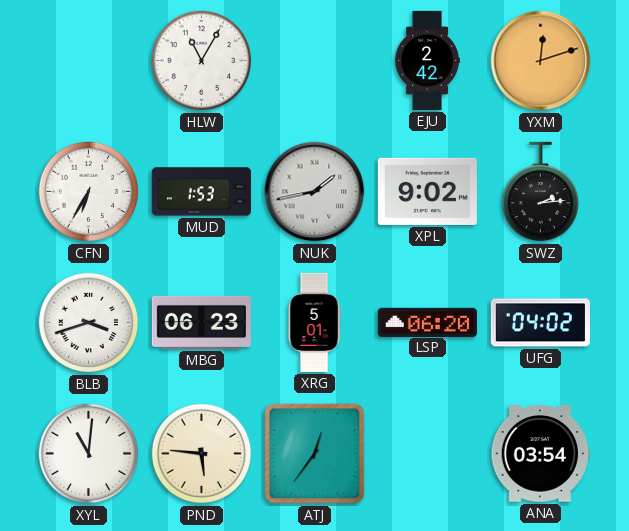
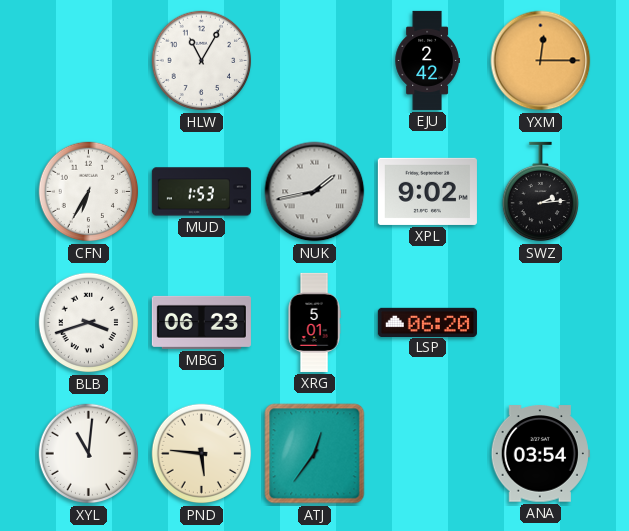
YXM: 12:12 -> 12:15 (541, 61)
UFG: 04:02 -> none (540, 323)
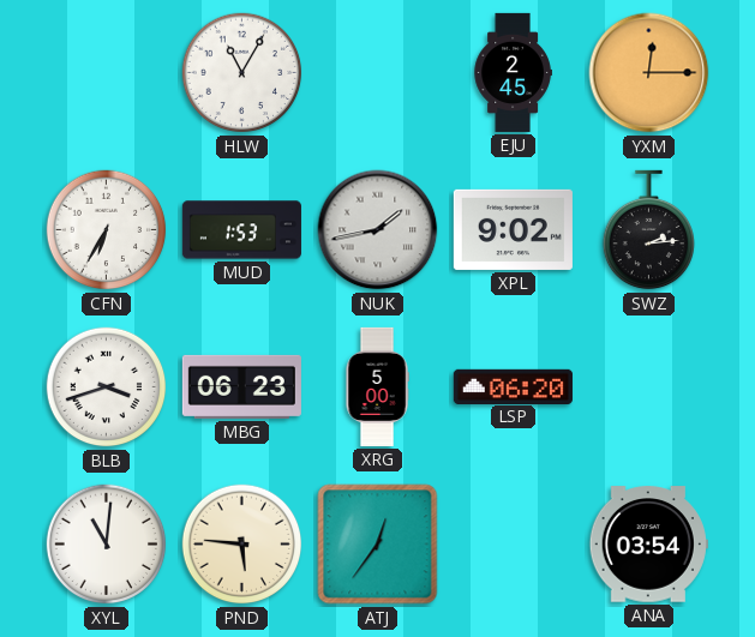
EJU: 2:42 -> 2:45 (513, 72)
XRG: 5:01 -> 5:00 (377, 386)
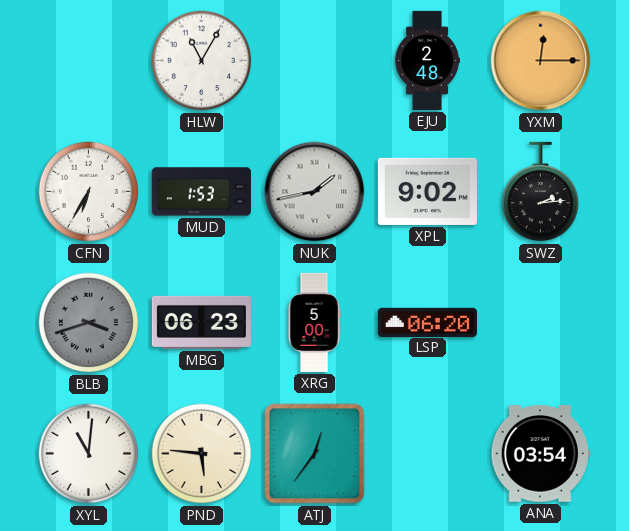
EJU: 2:45 -> 2:48 (427, 60)
BLB dial: white -> grey (89, 323)
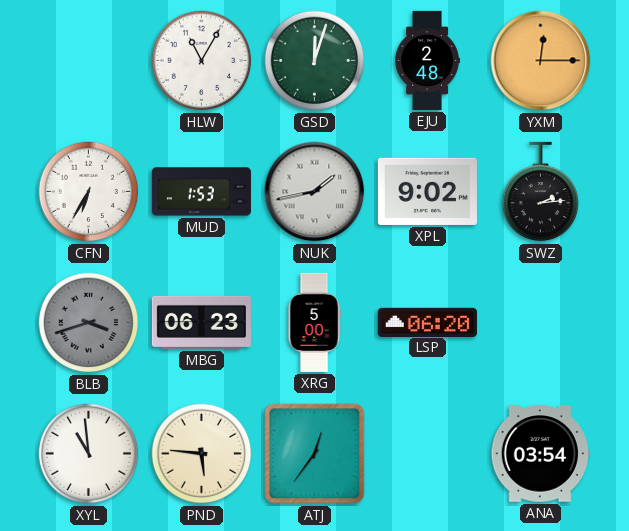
GSD: none -> 12:03 (315, 61)
XYL: 11:01 -> 10:59 (89, 454)
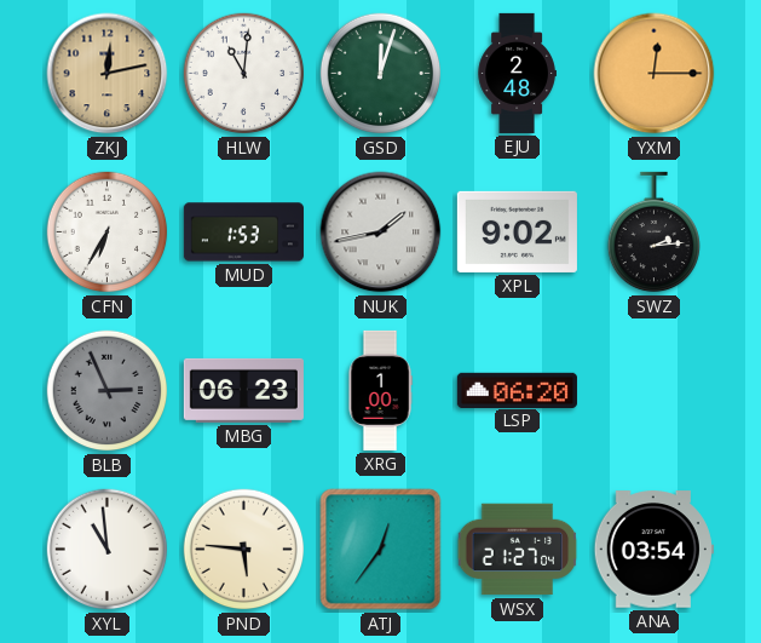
ZKJ: none -> 12:13 (108, 74)
HLW: 11:05 -> 11:01 (244, 74)
BLB: 3:42 -> 2:56 (108, 391)
XRG: 5:00 -> 1:00 (380, 390)
WSX: none -> 21:27 (518, 550)
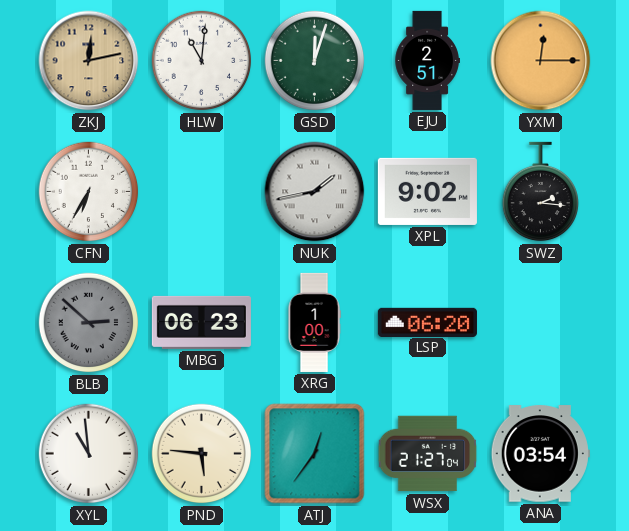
EJU: 2:48 -> 2:51 (427, 60)
MUD: 1:53 -> none (243, 232)
SWZ: 2:14 -> 2:16 (540, 192)
BLB: 2:56 -> 2:52 (89, 323)
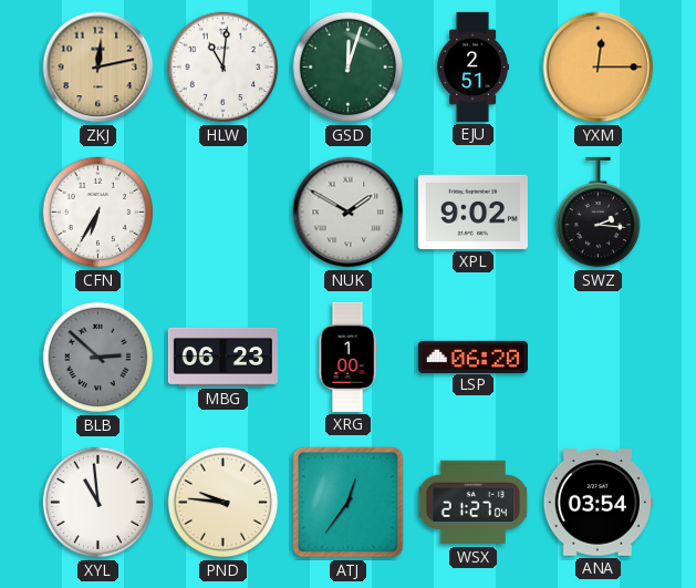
NUK: 1:43 -> 1:50 (349, 213)
PND: 5:46 -> 9:46 (224, 503)
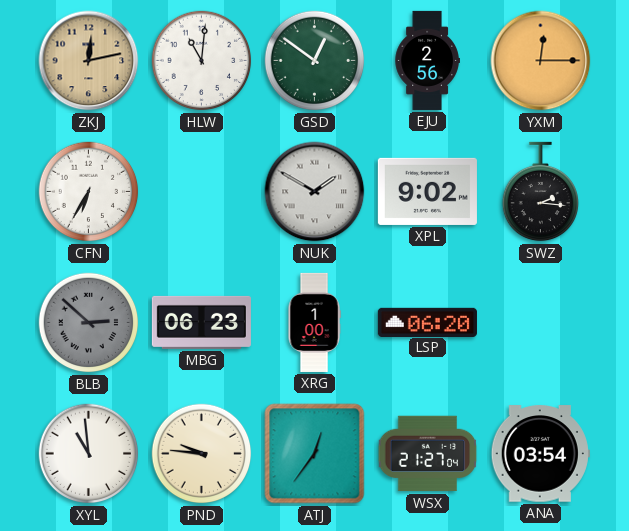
GSD: 12:03 -> 12:51 (315, 61)
EJU: 2:51 -> 2:56 (427, 60)
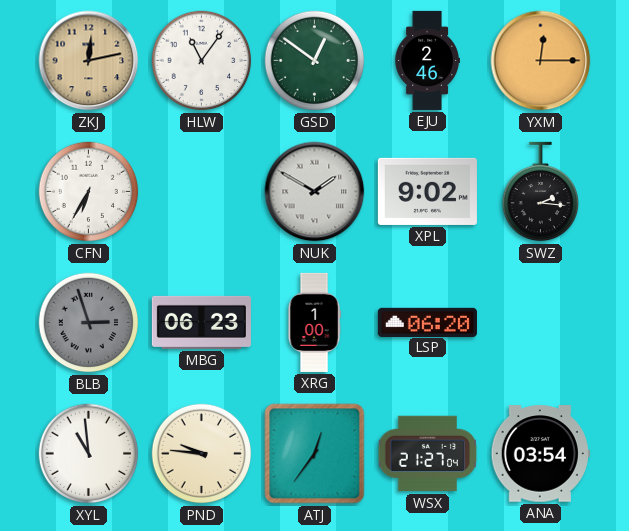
HLW: 11:01 -> 11:06 (202, 61)
EJU: 2:56 -> 2:46 (427, 60)
BLB: 2:52 -> 2:57 (89, 323)
